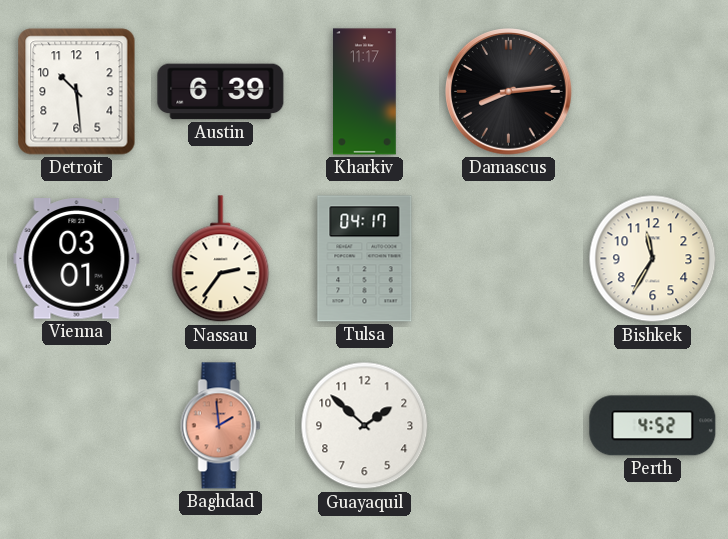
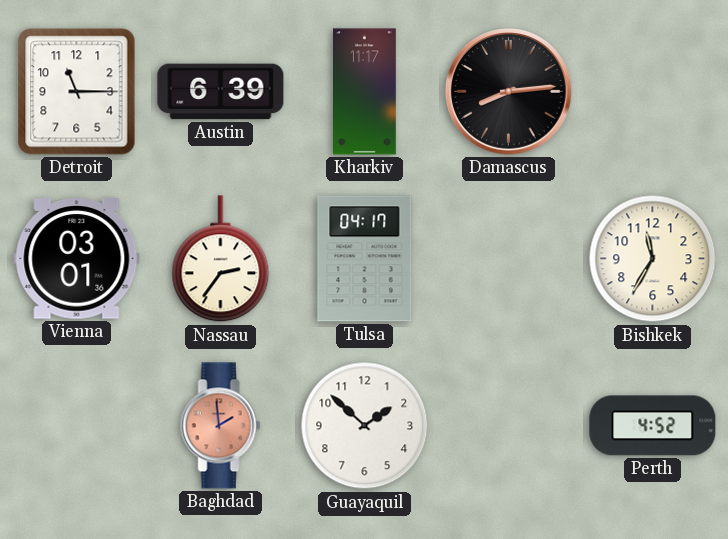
Detroit: 10:29 -> 11:15 (77, 92)
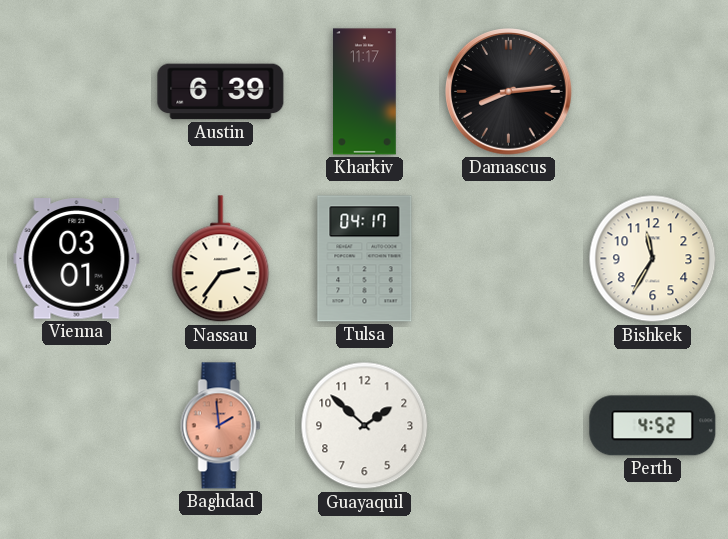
Detroit: 11:15 -> none (77, 92)
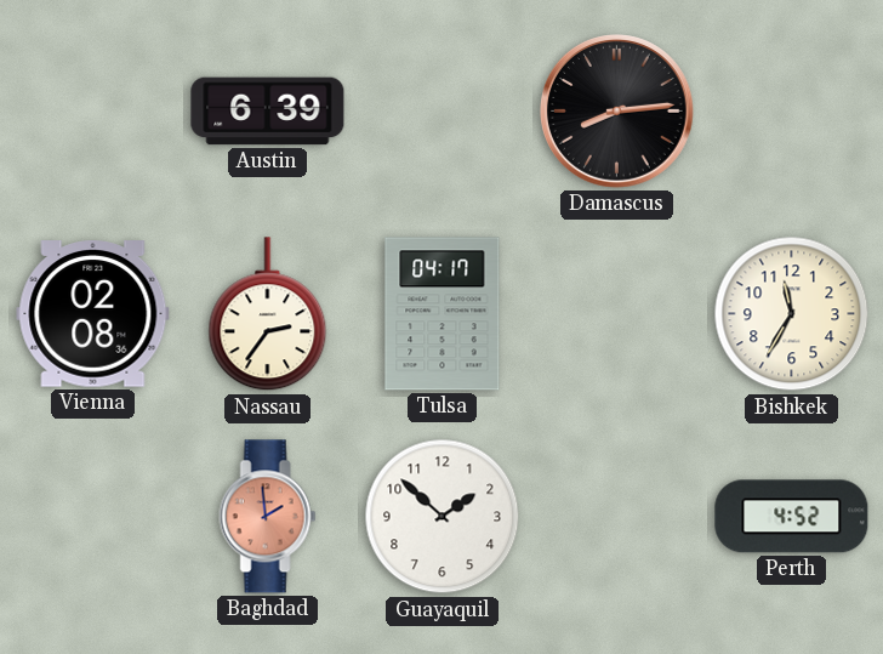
Kharkiv: 11:17 -> none (365, 92)
Vienna: 03:01 -> 02:08 (93, 314)
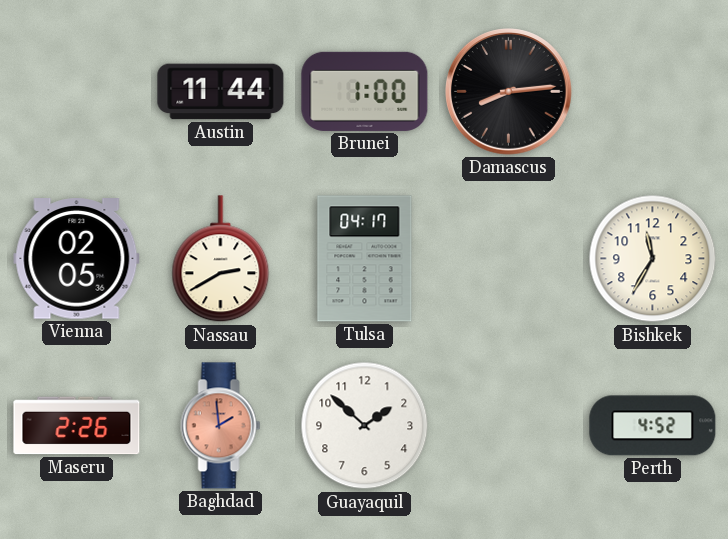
Austin: 6:39 -> 11:44 (221, 92)
Brunei: none -> 1:00 (365, 91)
Vienna: 02:08 -> 02:05 (77, 259)
Nassau: 2:36 -> 2:40 (221, 259)
Maseru: none -> 2:26 (77, 426)
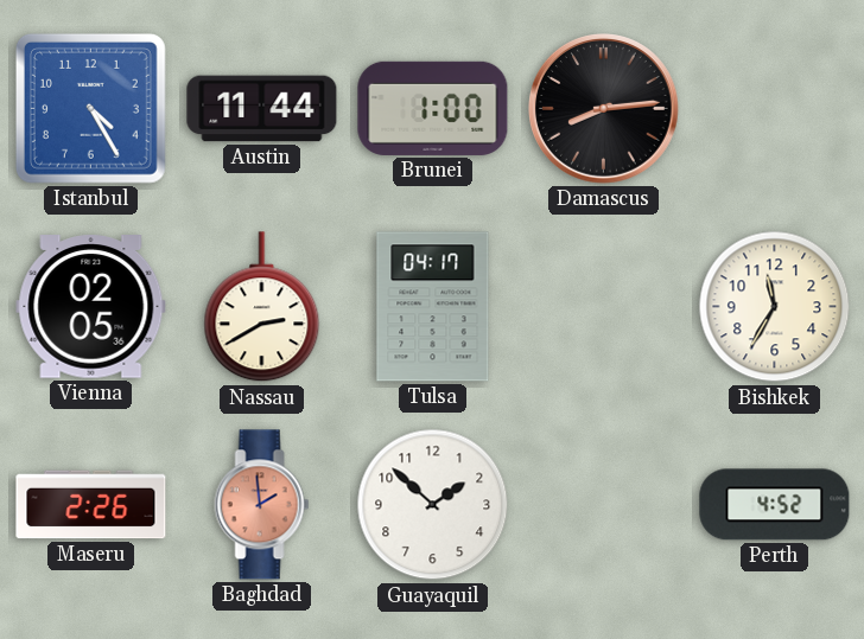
Istanbul: none -> 4:25 (90, 108)
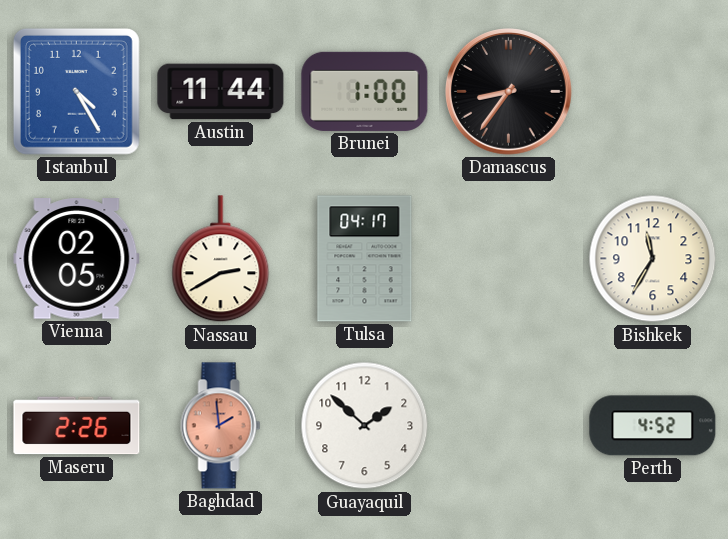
Damascus: 8:14 -> 8:36 (509, 92)
Vienna: 02:05:36 -> 02:05 (77, 259)
